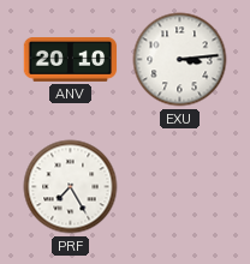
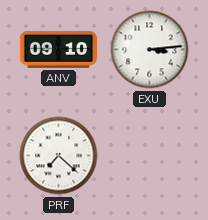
ANV: 20:10 -> 09:10 (59, 50)
PRF: 7:25 -> 7:22 (59, 156)
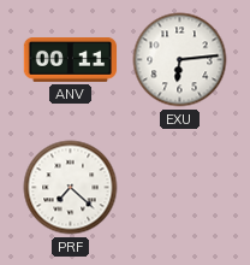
ANV: 09:10 -> 00:11 (71, 60)
EXU: 3:14 -> 6:14 (180, 60)
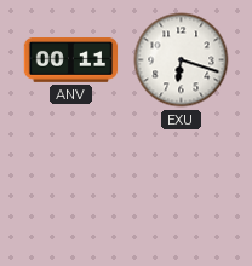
EXU: 6:14 -> 6:18 (182, 60)
PRF: 7:22 -> none (71, 188)
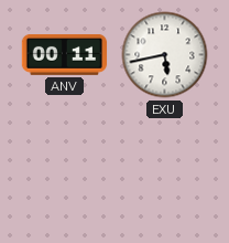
EXU: 6:18 -> 5:43 (165, 55)
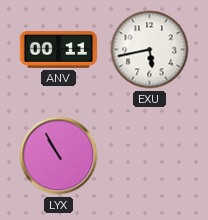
LYX: none -> 10:55 (59, 156)
